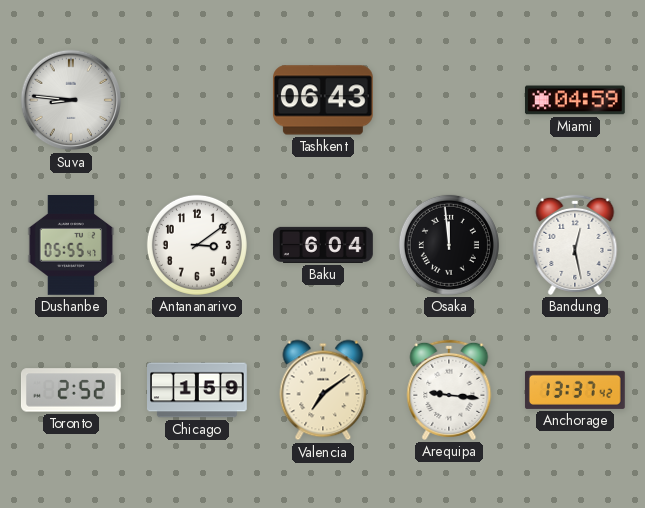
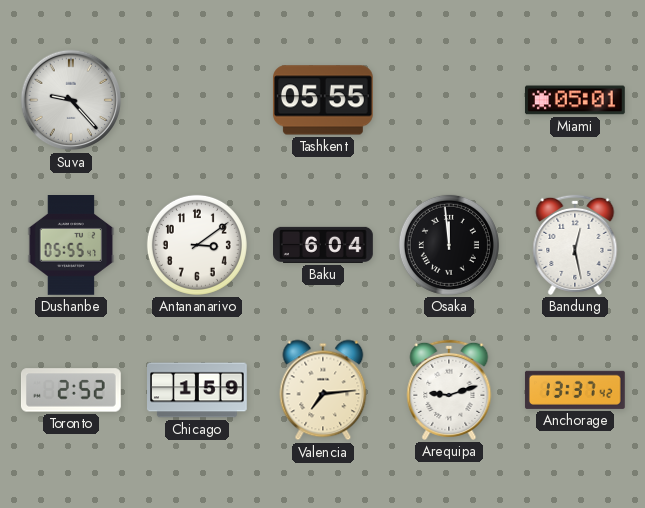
Suva: 8:46 -> 9:23 (71, 100)
Tashkent: 06:43 -> 05:55 (323, 100)
Miami: 04:59 -> 05:01 (575, 100)
Valencia: 7:09 -> 7:14 (323, 390)
Arequipa: 9:16 -> 9:12 (449, 390)
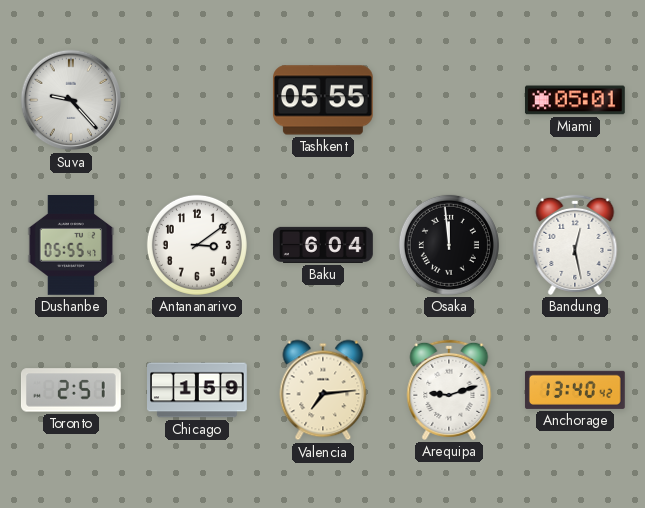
Toronto: 2:52 -> 2:51 (71, 390)
Anchorage: 13:37 -> 13:40 (575, 390)
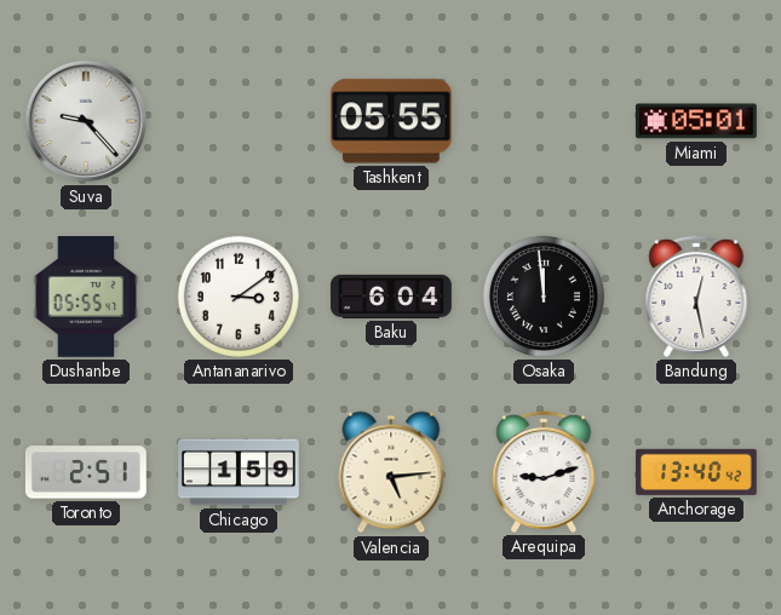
Valencia: 7:14 -> 5:14 (391, 472)
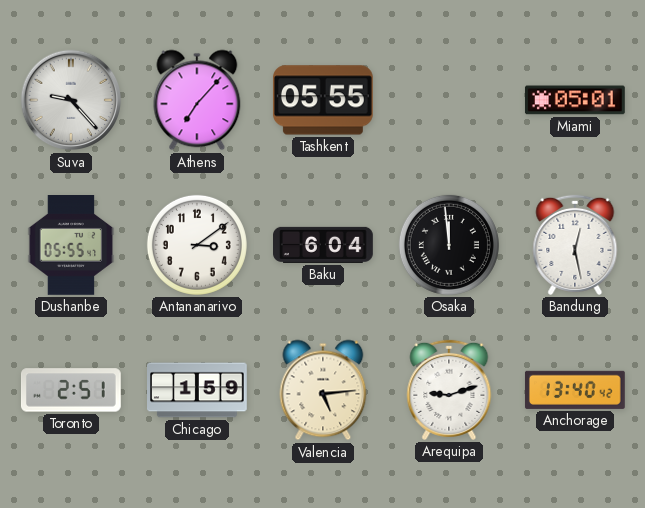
Athens: none -> 7:07 (197, 100)
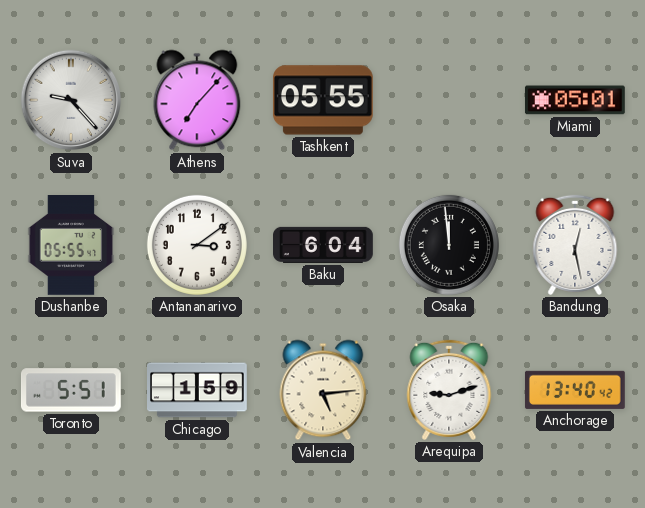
Toronto: 2:51 -> 5:51 (71, 390)
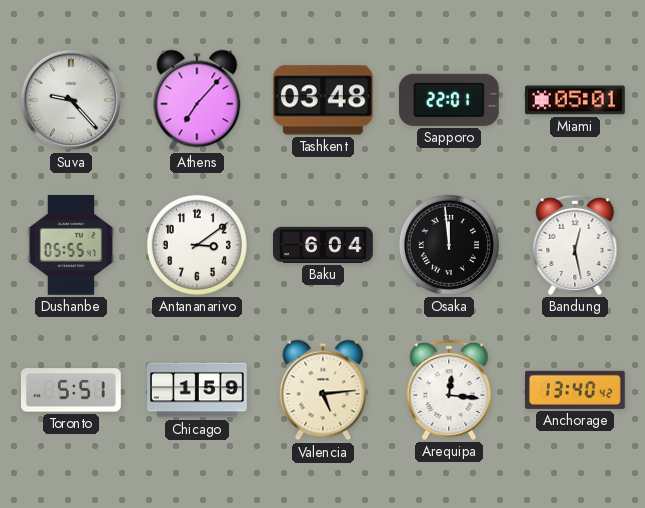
Tashkent: 05:55 -> 03:48 (323, 100)
Sapporo: none -> 22:01 (449, 100)
Arequipa: 9:12 -> 12:16 (449, 390)
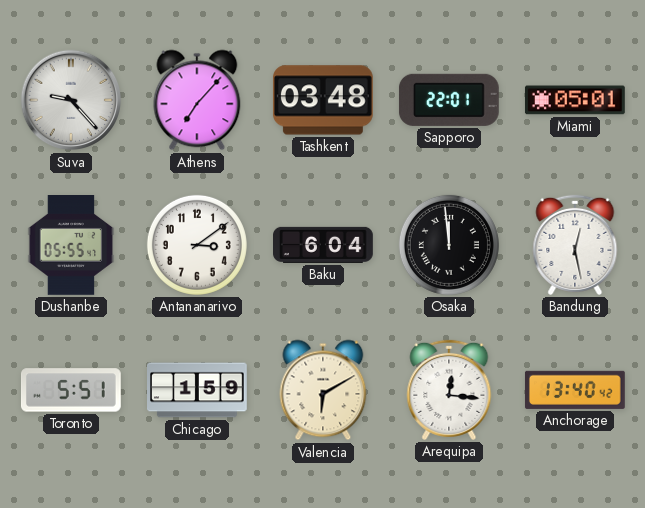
Valencia: 5:14 -> 6:10 (323, 390)
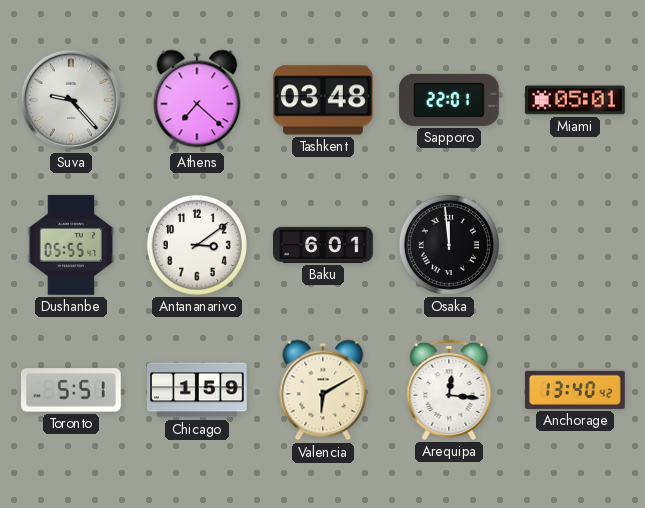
Athens: 7:07 -> 7:22 (197, 100)
Baku: 6:04 -> 6:01 (324, 245)
Bandung: 12:28 -> none (575, 245)
